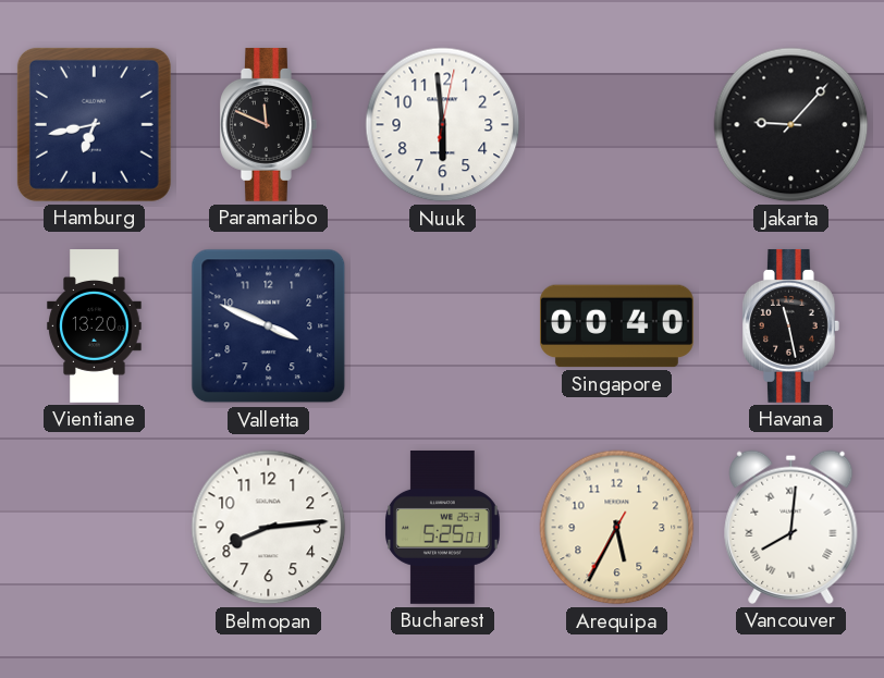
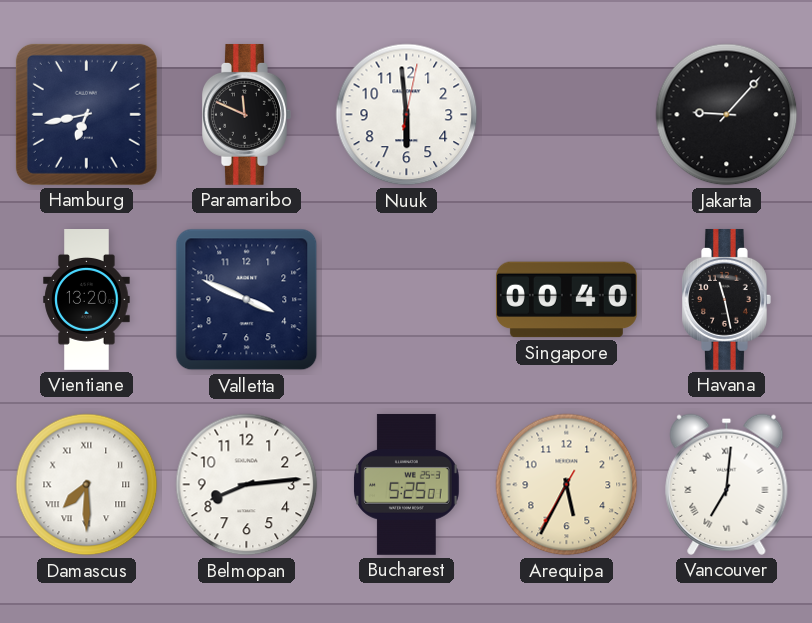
Damascus: none -> 7:30 (87, 485)
Vancouver: 8:01 -> 7:01 (727, 484)
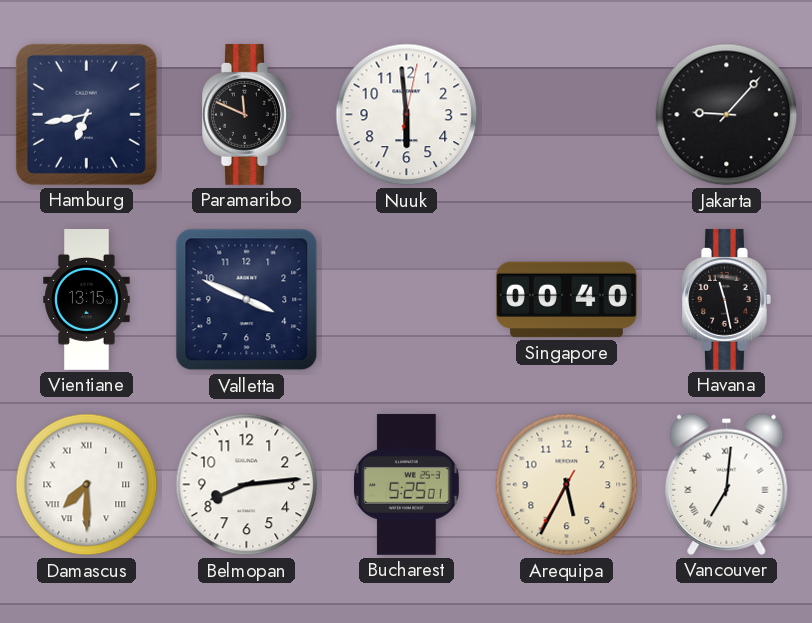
Vientiane: 13:20 -> 13:15 (87, 300)
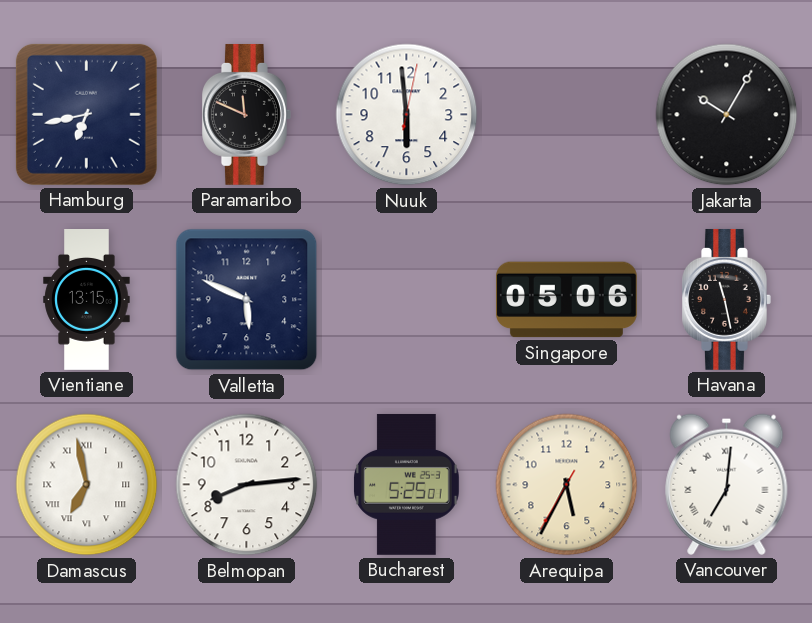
Jakarta: 9:07 -> 10:05 (727, 115)
Valletta: 3:49 -> 5:49 (247, 300)
Singapore: 00:40 -> 05:06 (566, 300)
Damascus: 7:30 -> 6:58 (87, 485)
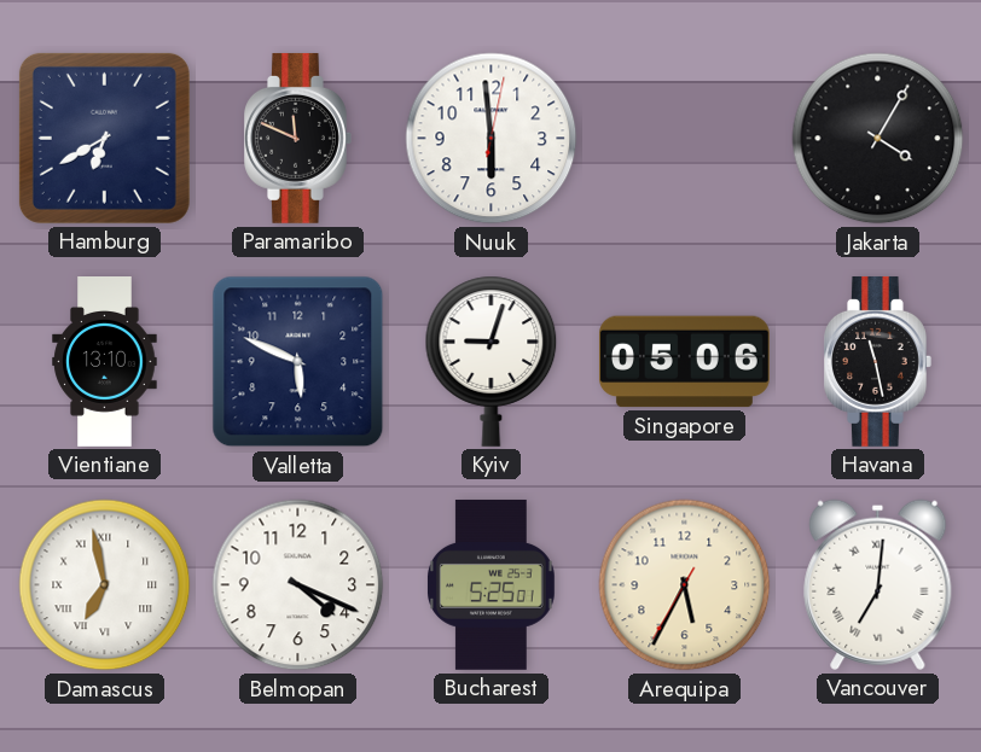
Hamburg: 6:43 -> 6:40 (104, 138)
Jakarta: 10:05 -> 4:05 (878, 139)
Vientiane: 13:15 -> 13:10 (105, 362)
Kyiv: none -> 9:03 (492, 361)
Belmopan: 8:14 -> 4:19 (298, 585)
